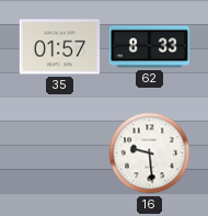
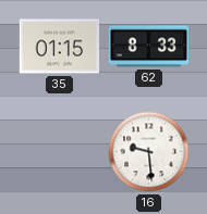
35: 01:57 -> 01:15 (60, 47)
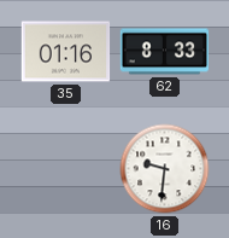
35: 01:15 -> 01:16 (66, 52)
16: 9:29 -> 9:31 (165, 169)
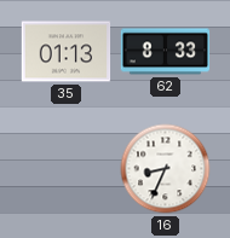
35: 01:16 -> 01:13 (67, 52)
16: 9:31 -> 8:34 (166, 169)
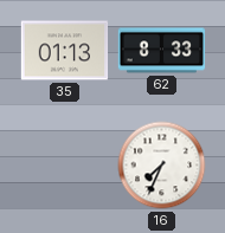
16: 8:34 -> 7:34 (162, 166)
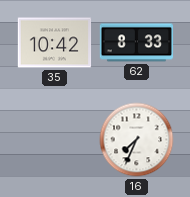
35: 01:13 -> 10:42 (55, 43)
